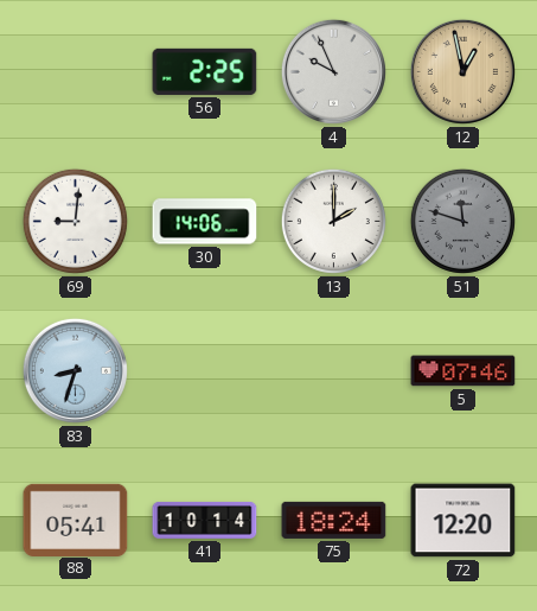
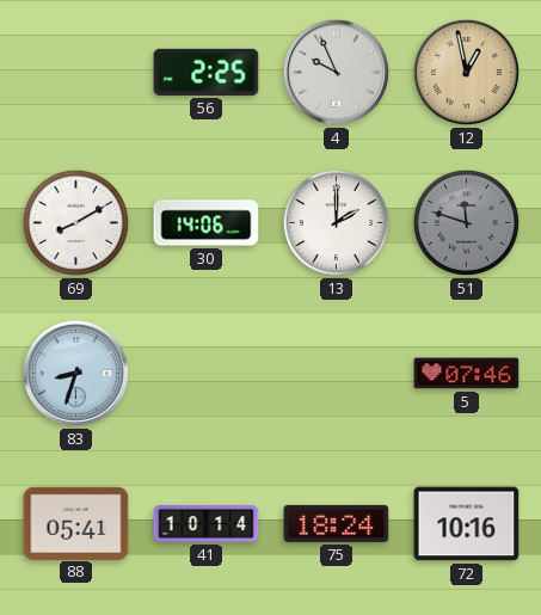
69: 9:01 -> 8:10 (75, 222)
72: 12:20 -> 10:16 (467, 524)
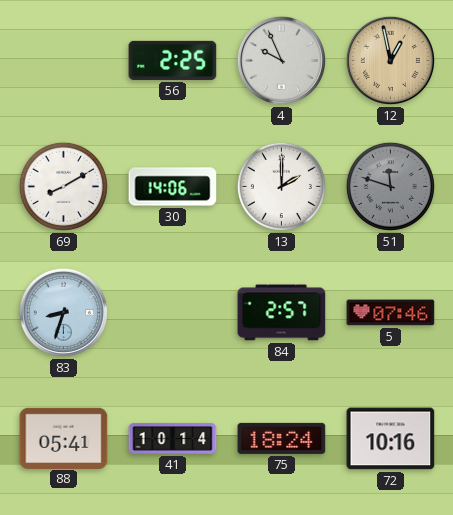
84: none -> 2:57 (282, 313)
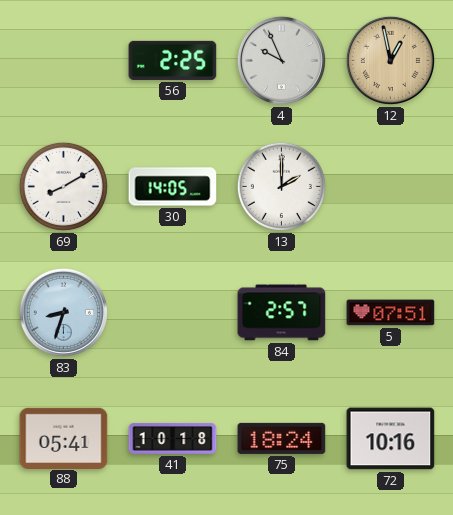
30: 14:06 -> 14:05 (173, 187)
51: 11:48 -> none (390, 186)
5: 07:46 -> 07:51 (391, 313)
41: 10:14 -> 10:18 (173, 438)
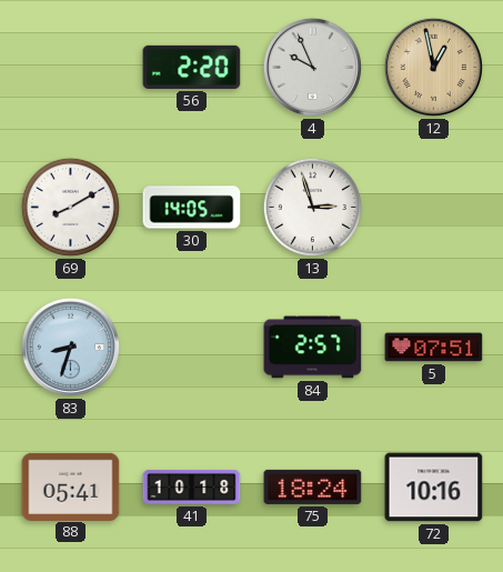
56: 2:25 -> 2:20 (192, 67)
13: 2:00 -> 2:57 (312, 207)
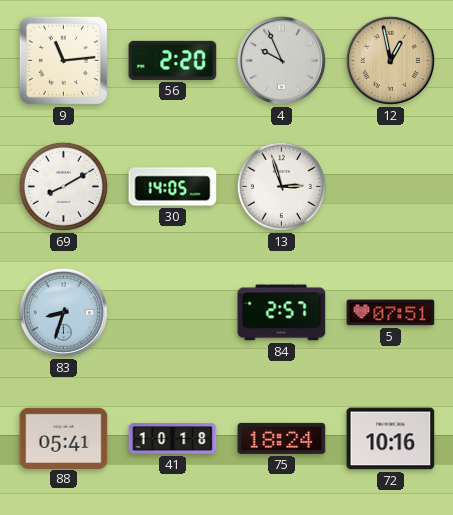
9: none -> 11:14 (63, 60)
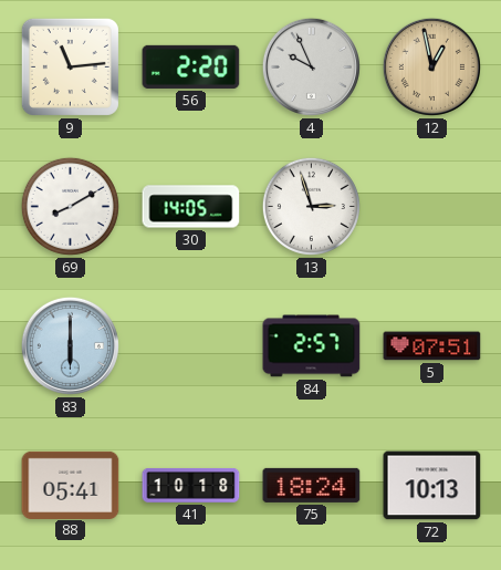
83: 8:33 -> 6:00 (70, 345)
72: 10:16 -> 10:13 (432, 486)
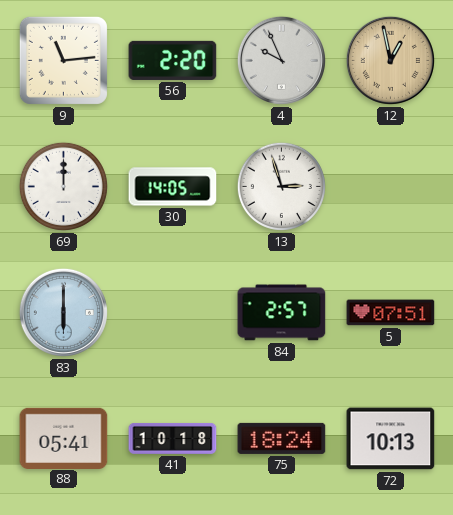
69: 8:10 -> 12:00 (63, 186)
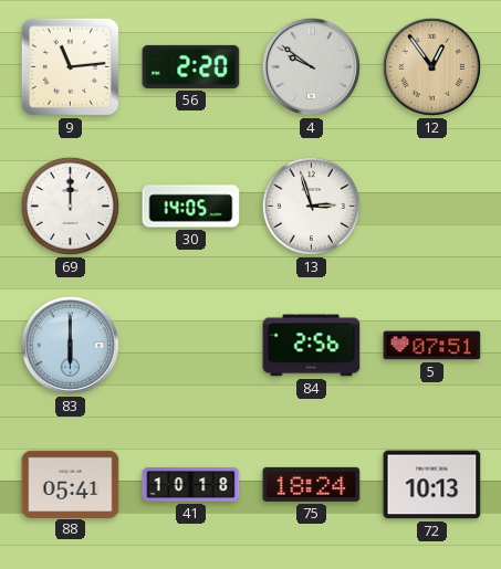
4: 9:56 -> 9:51 (311, 66)
12: 12:58 -> 12:54 (431, 66)
84: 2:57 -> 2:56 (312, 346)
